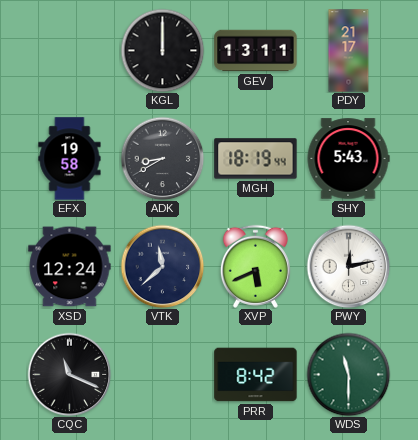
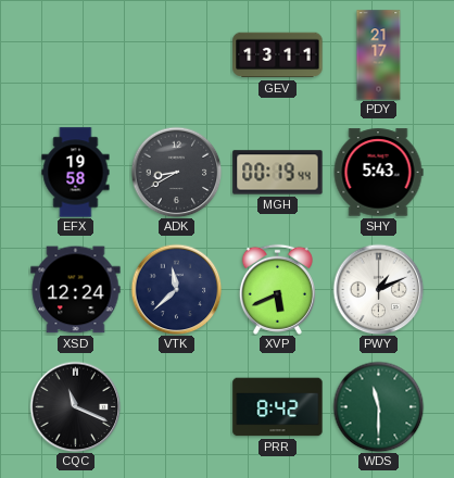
KGL: 12:00 -> none (162, 50)
MGH: 18:19 -> 00:19 (278, 173)
PWY: 12:13 -> 1:11 (378, 289)
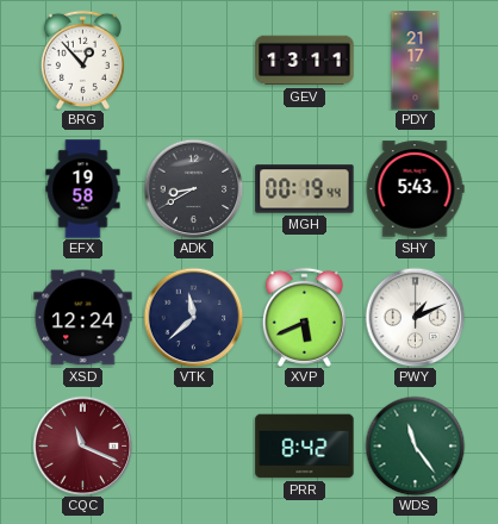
BRG: none -> 12:53 (82, 60)
CQC dial: black -> burgundy (82, 445)
WDS: 11:30 -> 11:24 (415, 445)
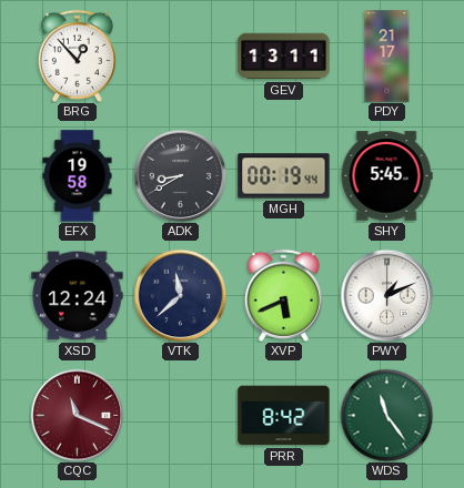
SHY: 5:43 -> 5:45 (386, 176)
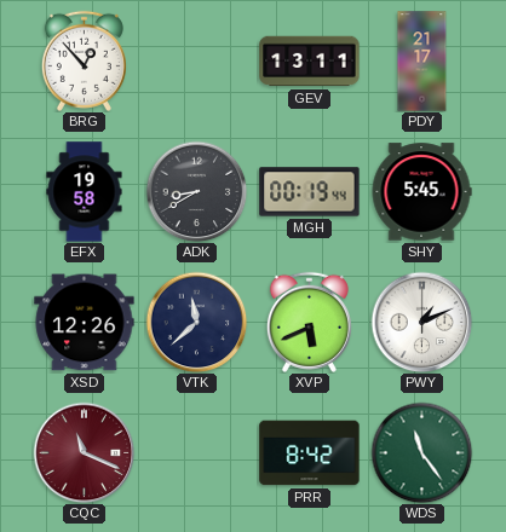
XSD: 12:24 -> 12:26 (85, 323)
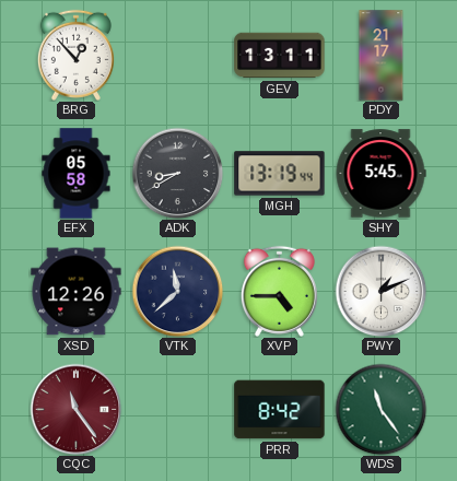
EFX: 19:58 -> 05:58 (77, 174)
MGH: 00:19 -> 13:19 (280, 174)
XVP: 5:41 -> 4:45 (279, 291)
CQC: 11:19 -> 11:24 (75, 409)
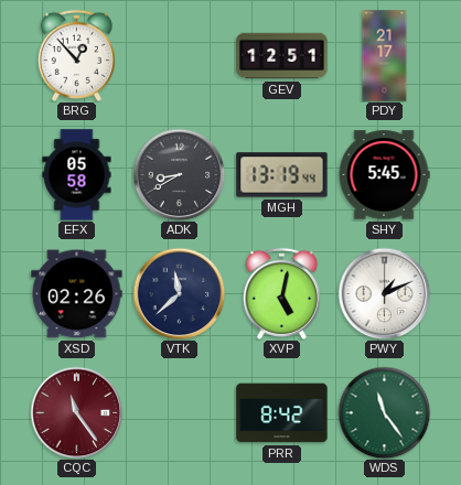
GEV: 13:11 -> 12:51 (282, 56)
XSD: 12:26 -> 02:26 (77, 294)
XVP: 4:45 -> 5:02 (281, 293)
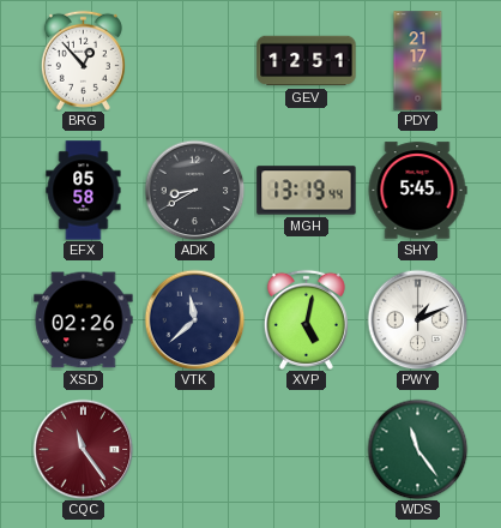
PRR: 8:42 -> none (282, 413)
